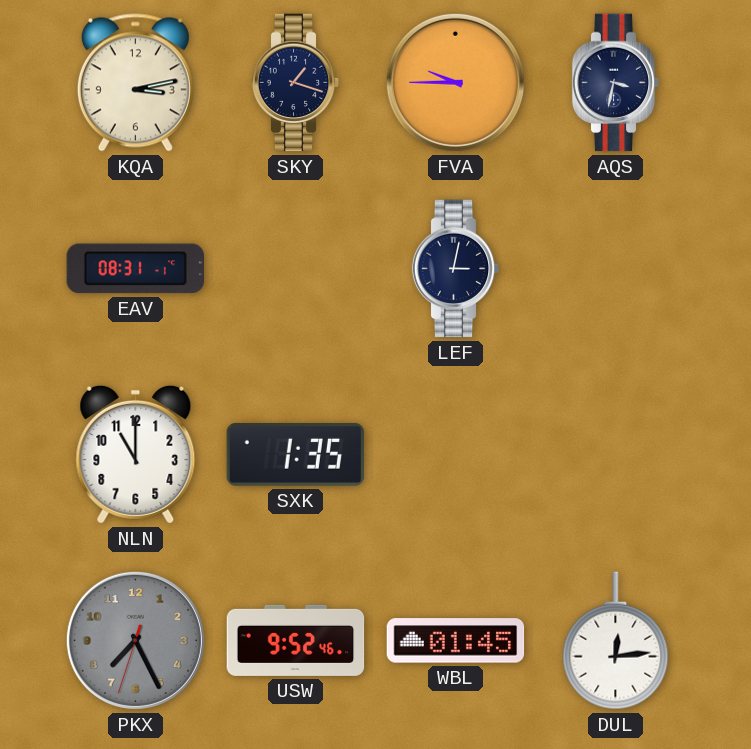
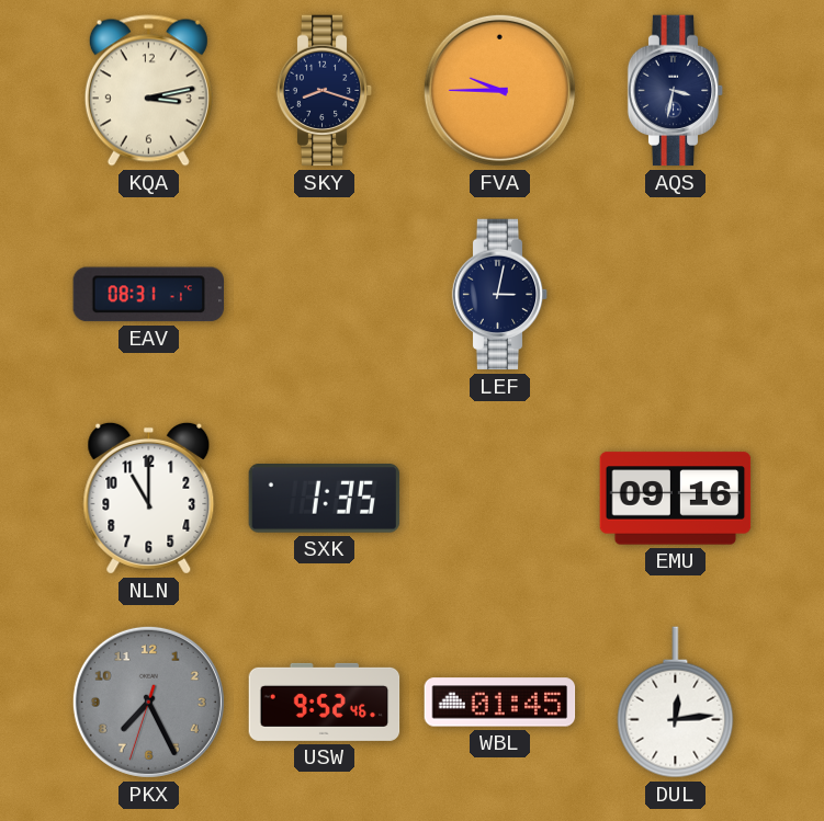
SKY: 1:18 -> 8:18 (325, 91)
EMU: none -> 09:16 (676, 499)
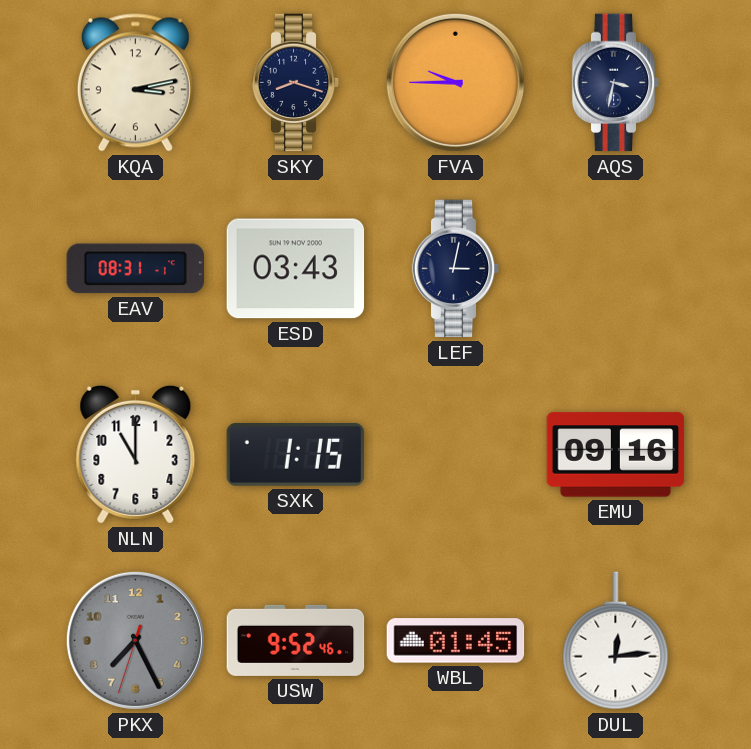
ESD: none -> 03:43 (296, 269)
SXK: 1:35 -> 1:15 (296, 455)
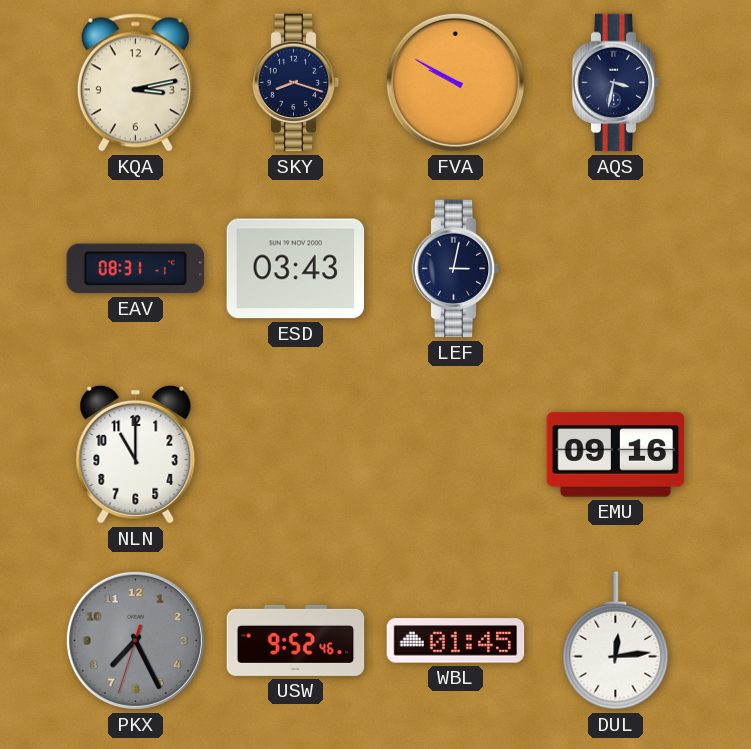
FVA: 9:45 -> 9:50 (455, 82)
SXK: 1:15 -> none (296, 455)
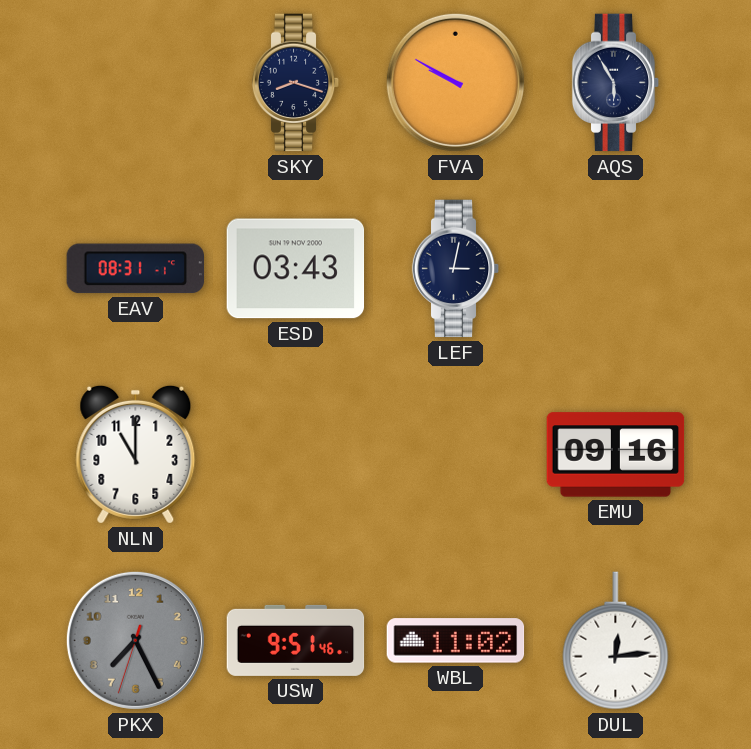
KQA: 3:13 -> none (135, 83)
AQS: 3:32 -> 5:55 (616, 83)
USW: 9:52 -> 9:51 (296, 640)
WBL: 01:45 -> 11:02 (456, 641)
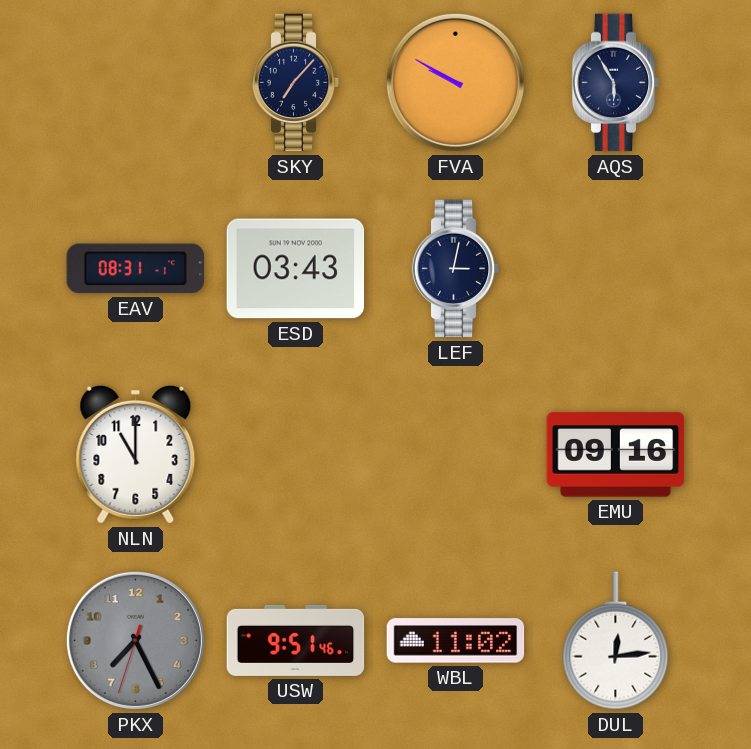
SKY: 8:18 -> 7:07 (296, 83)
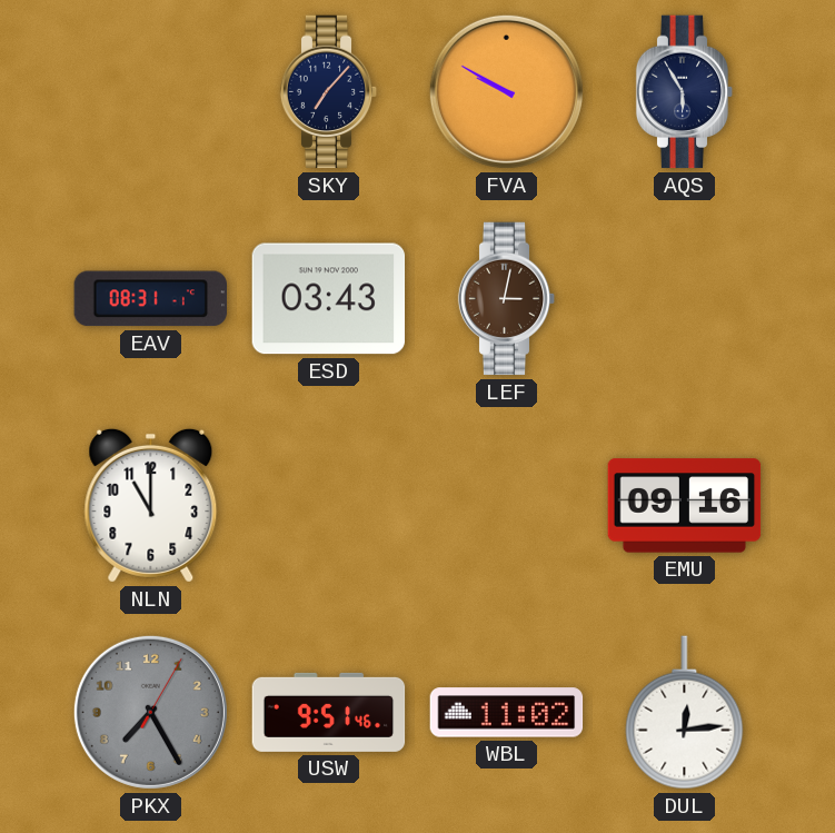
LEF dial: navy -> brown (507, 299)
PKX: 7:25:33 -> 7:25:05 (150, 712)
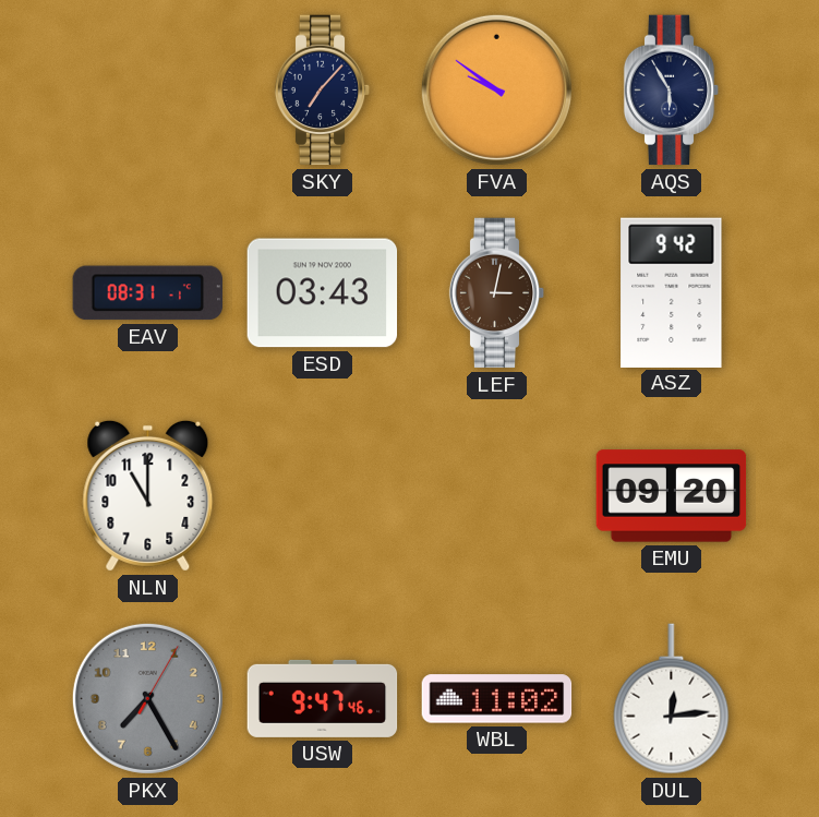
FVA: 9:50 -> 9:51 (496, 89)
ASZ: none -> 9:42 (672, 292)
EMU: 09:16 -> 09:20 (672, 496)
USW: 9:51 -> 9:47 (323, 698)
